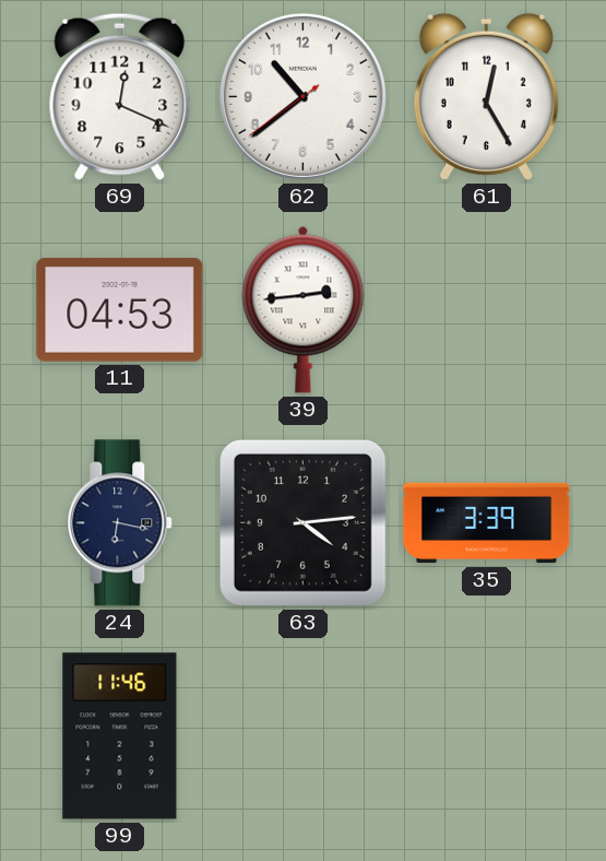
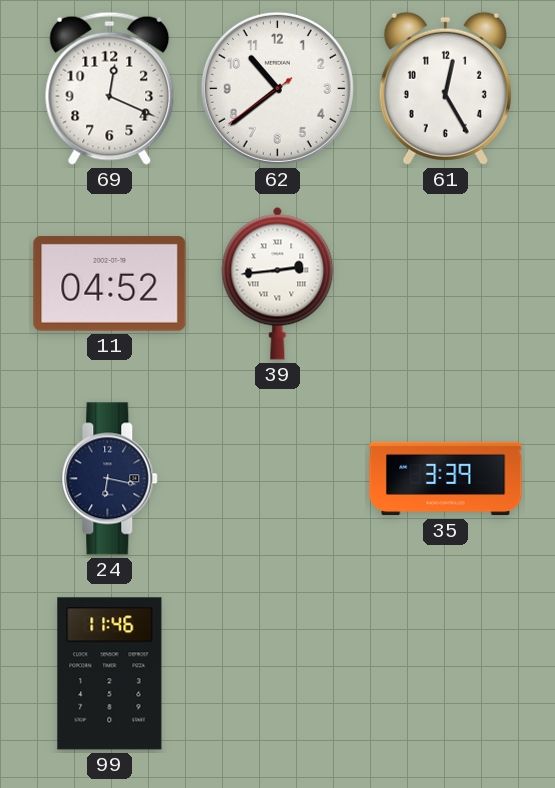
11: 04:53 -> 04:52 (110, 283)
63: 4:14 -> none (302, 522)
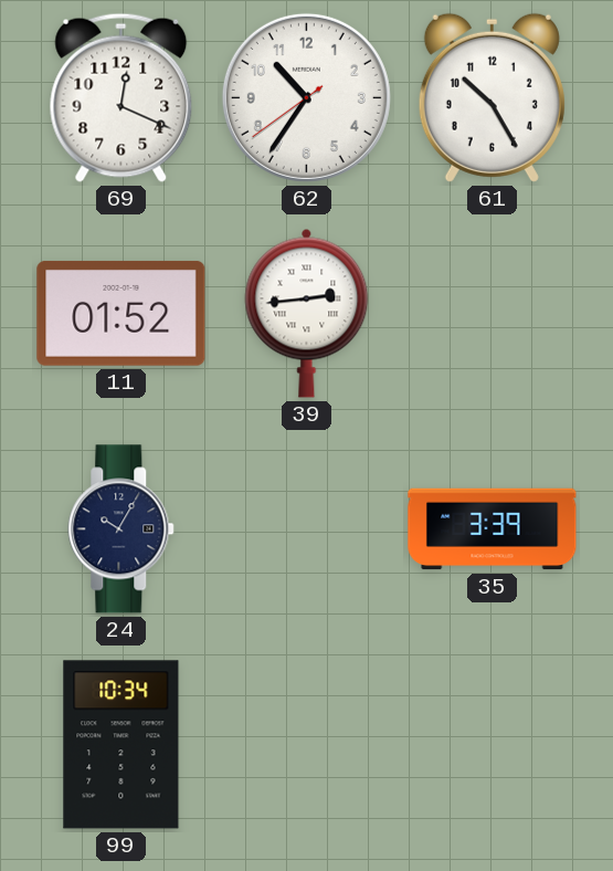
62: 10:38 -> 10:35 (306, 97)
61: 12:25 -> 10:25 (492, 97)
11: 04:52 -> 01:52 (121, 313)
24: 6:17 -> 10:05 (121, 529)
99: 11:46 -> 10:34 (121, 745)
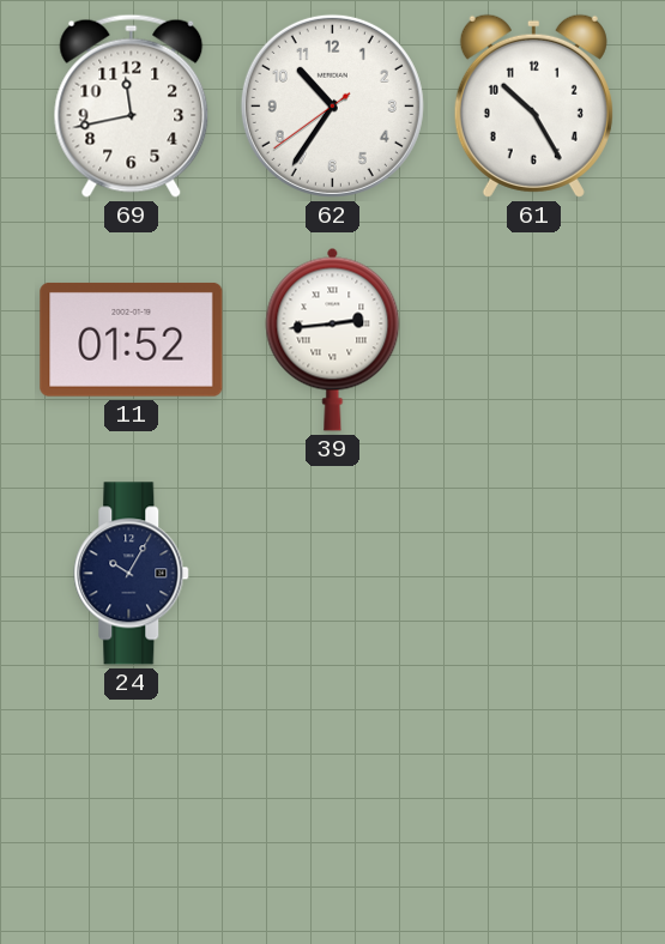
69: 12:19 -> 11:43 (132, 105)
35: 3:39 -> none (493, 529)
99: 10:34 -> none (121, 745)
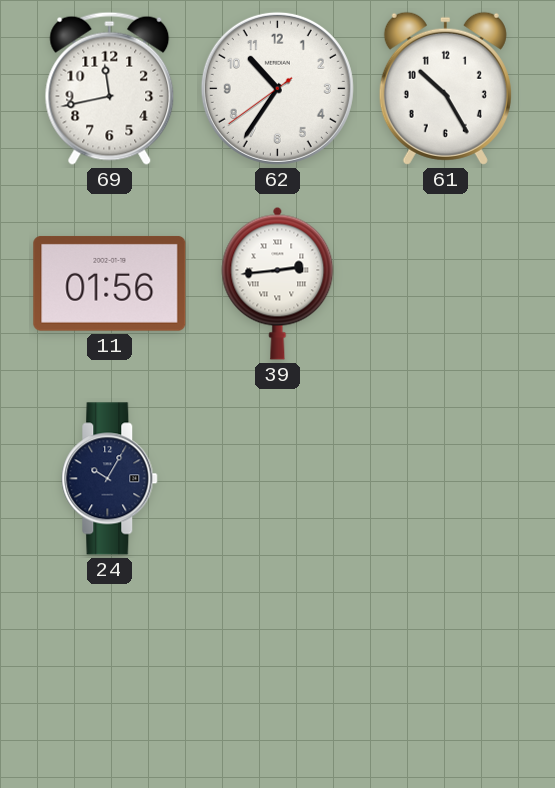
11: 01:52 -> 01:56 (110, 283)
